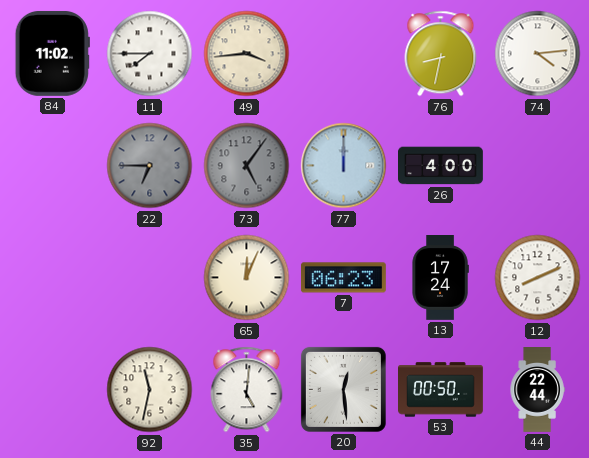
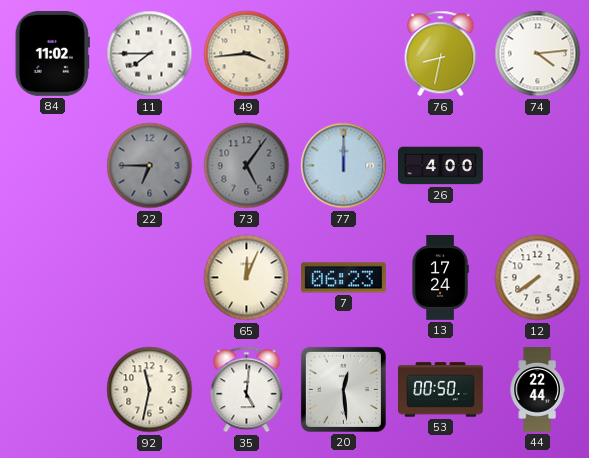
12: 8:11 -> 7:39 (538, 278)
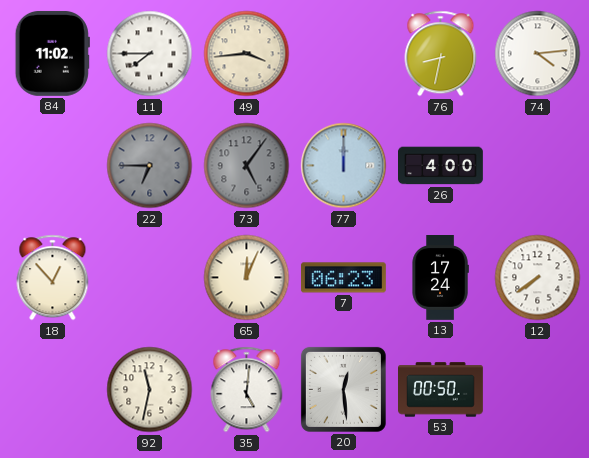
18: none -> 12:53 (53, 278)
44: 22:44 -> none (537, 390)
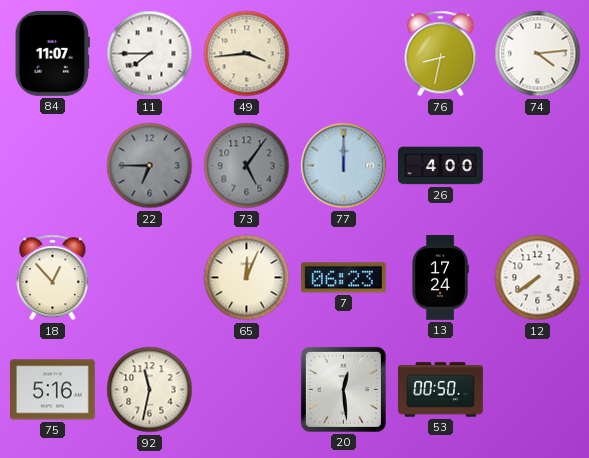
84: 11:02 -> 11:07 (52, 53)
75: none -> 5:16 (52, 390)
35: 5:01 -> none (247, 390)
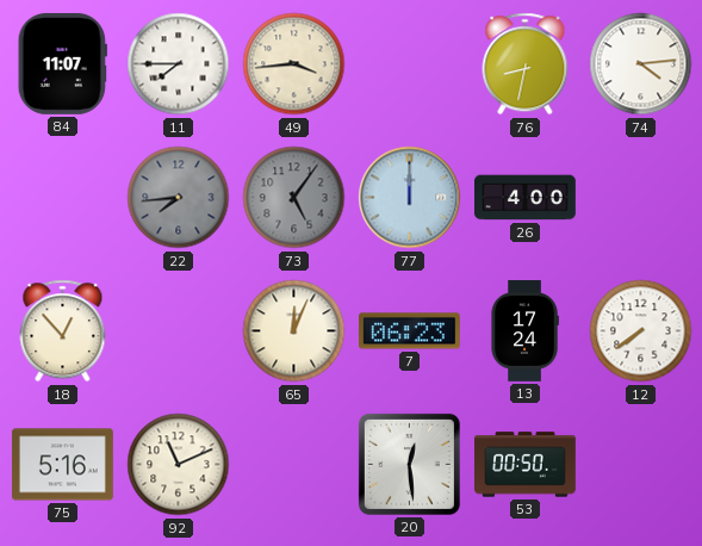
22: 6:45 -> 7:44 (179, 198)
92: 11:32 -> 11:11 (179, 465)
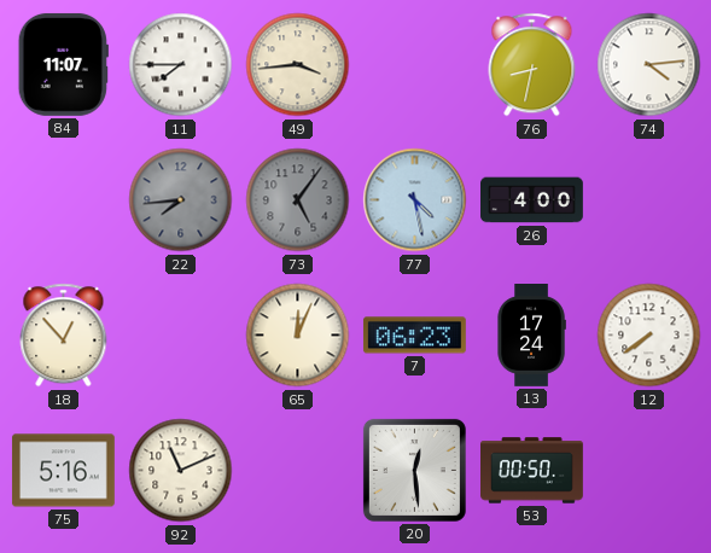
77: 12:00 -> 4:28 (415, 200)
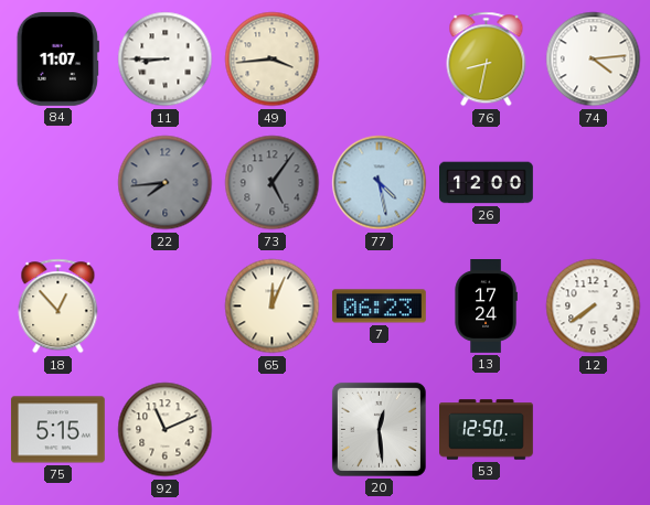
11: 7:45 -> 8:45 (166, 60)
26: 4:00 -> 12:00 (487, 183)
75: 5:16 -> 5:15 (57, 430)
53: 00:50 -> 12:50 (487, 430)
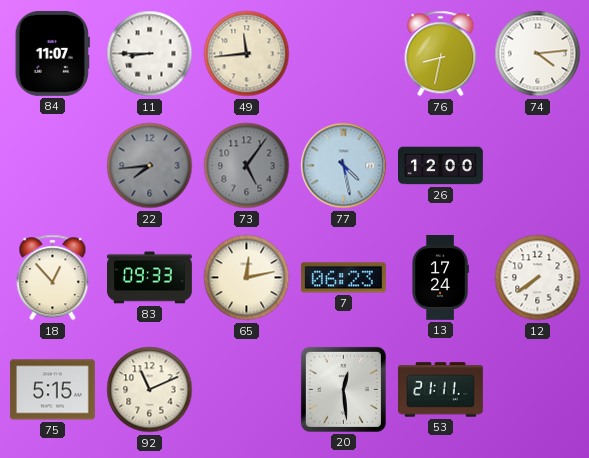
49: 3:44 -> 11:44 (247, 54)
83: none -> 09:33 (150, 278)
65: 12:04 -> 12:13 (247, 278)
53: 12:50 -> 21:11 (441, 390)
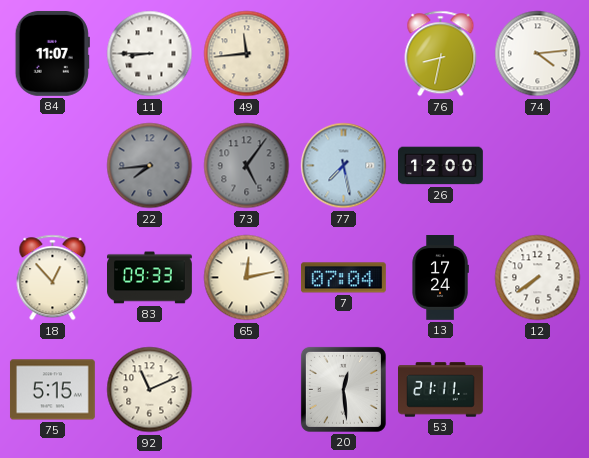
77: 4:28 -> 7:28 (344, 166)
7: 06:23 -> 07:04 (343, 278)
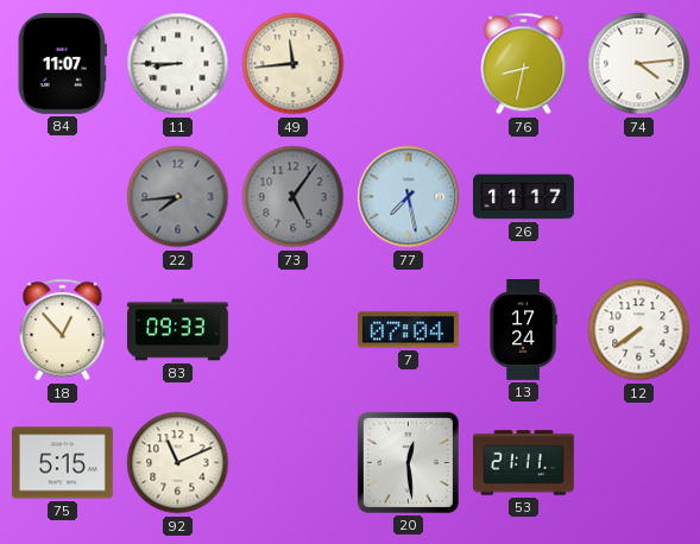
26: 12:00 -> 11:17 (524, 197)
65: 12:13 -> none (247, 278)
